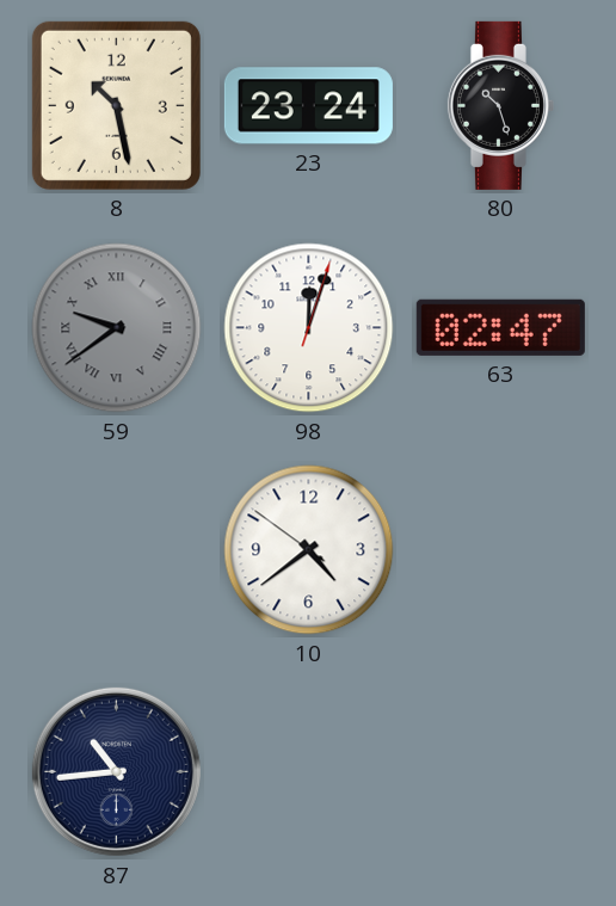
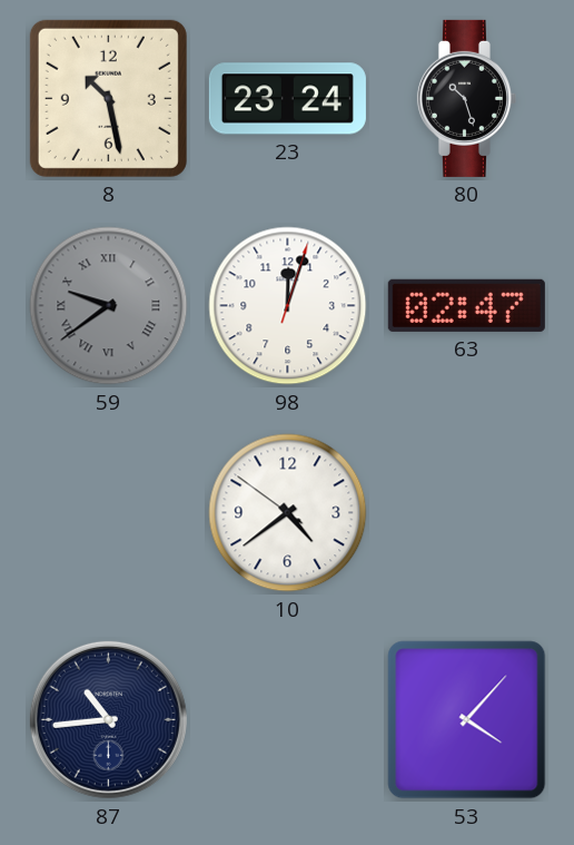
53: none -> 4:07 (467, 720)
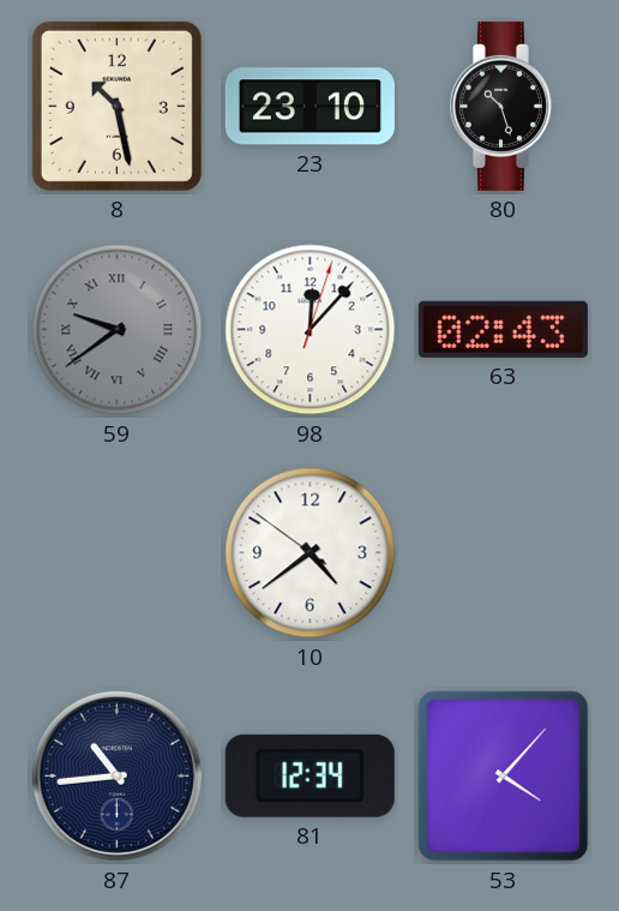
23: 23:24 -> 23:10 (309, 107)
98: 12:03 -> 12:07 (311, 330)
63: 02:47 -> 02:43 (503, 329)
81: none -> 12:34 (309, 775)
